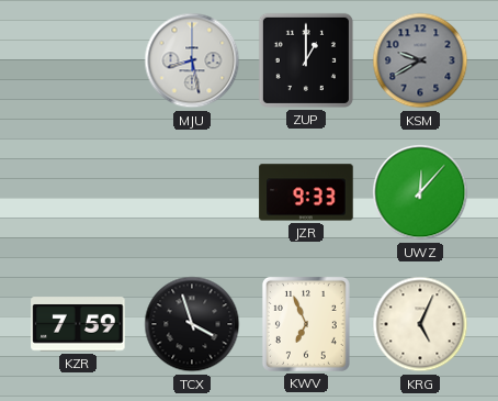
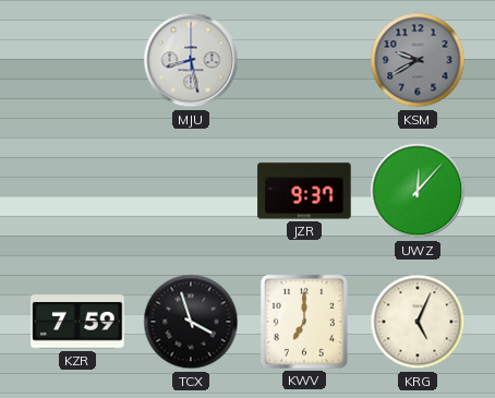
ZUP: 1:00 -> none (306, 60)
JZR: 9:33 -> 9:37 (304, 191)
KWV: 6:56 -> 7:00 (304, 322)
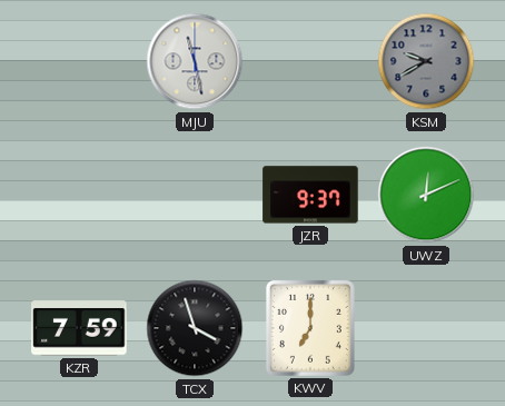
MJU: 8:28 -> 11:28 (195, 61)
UWZ: 12:07 -> 12:11 (426, 195)
KRG: 5:04 -> none (418, 322)
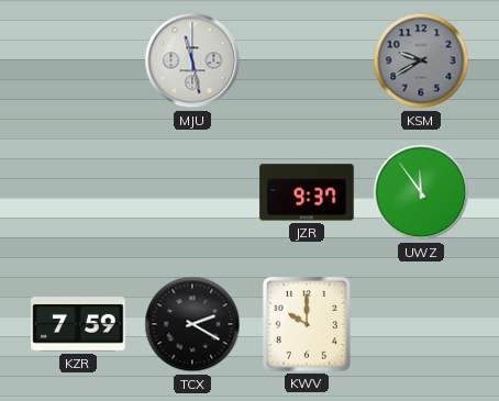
UWZ: 12:11 -> 11:54 (421, 192)
TCX: 3:57 -> 2:20 (192, 324)
KWV: 7:00 -> 10:00 (307, 324)
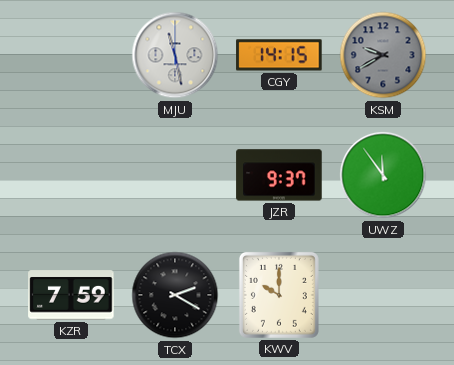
CGY: none -> 14:15 (279, 55)
